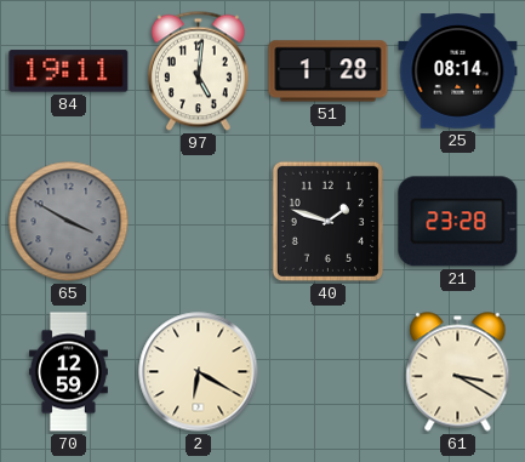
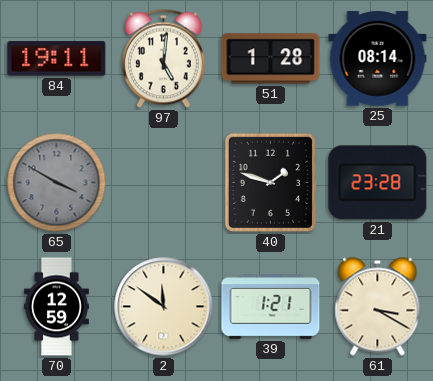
2: 6:20 -> 11:51 (164, 307)
39: none -> 1:21 (271, 307)
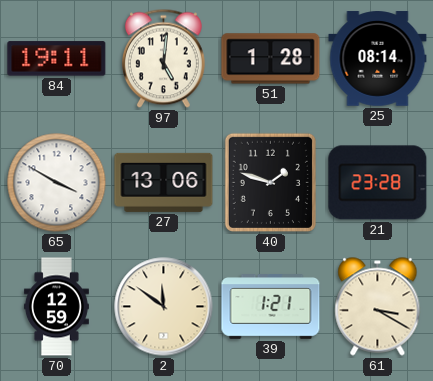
65 dial: grey -> white (57, 183)
27: none -> 13:06 (164, 182)
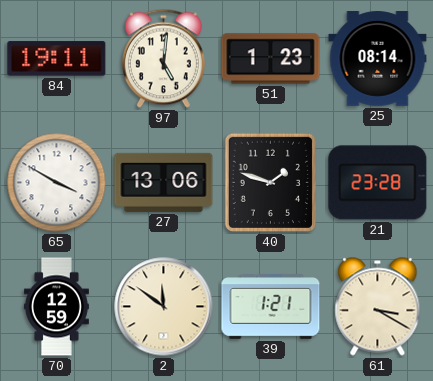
51: 1:28 -> 1:23 (271, 59)
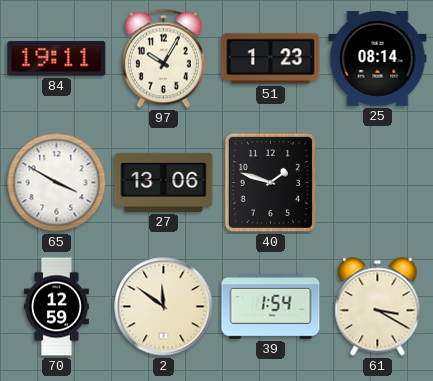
97: 5:01 -> 10:05 (163, 59)
21: 23:28 -> none (378, 183)
39: 1:21 -> 1:54 (271, 307)
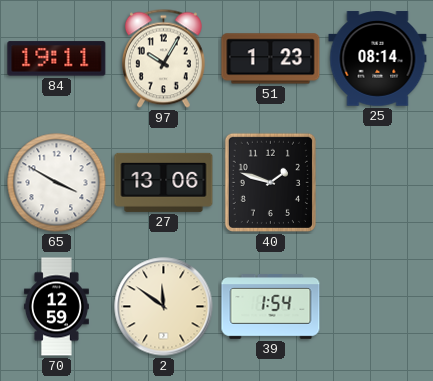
61: 3:20 -> none (378, 307)
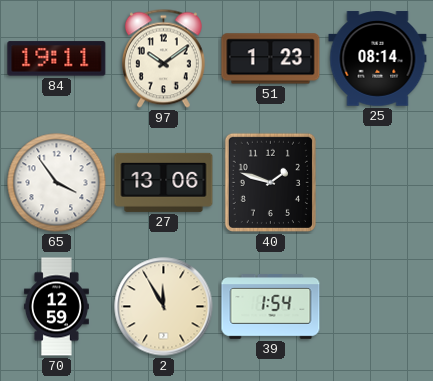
97: 10:05 -> 10:09 (163, 59)
65: 3:50 -> 3:54 (57, 183)
2: 11:51 -> 11:55 (164, 307)
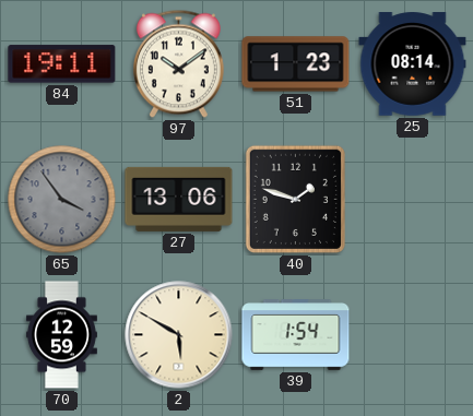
65 dial: white -> grey (62, 200)
2: 11:55 -> 5:50 (179, 335)
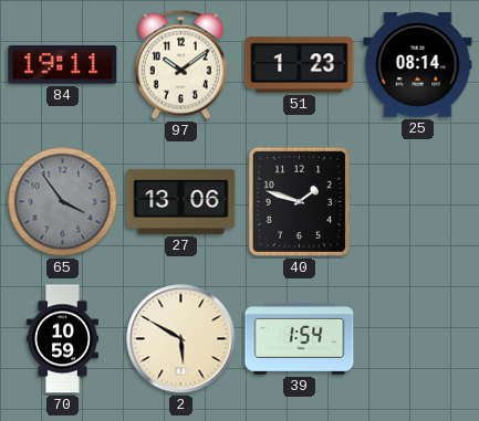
70: 12:59 -> 10:59 (62, 339)
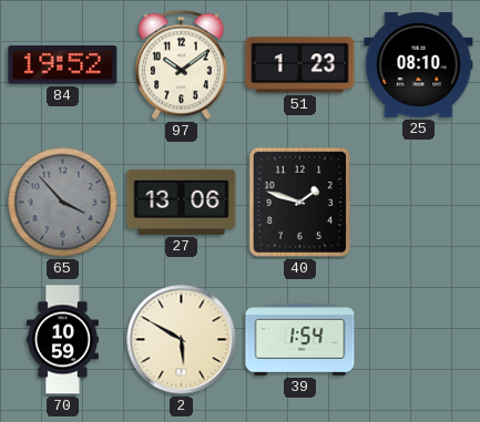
84: 19:11 -> 19:52 (63, 65)
25: 08:14 -> 08:10 (419, 65)
65: 3:54 -> 3:53 (63, 203)
